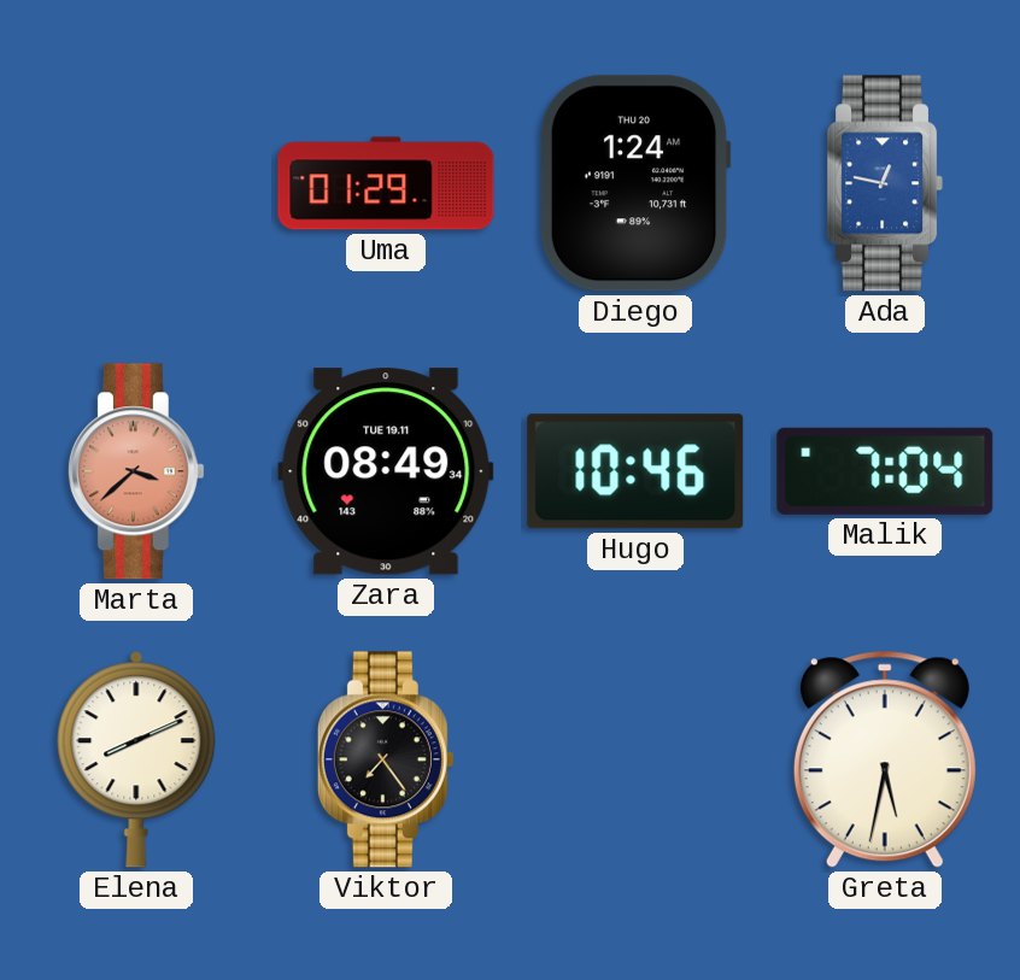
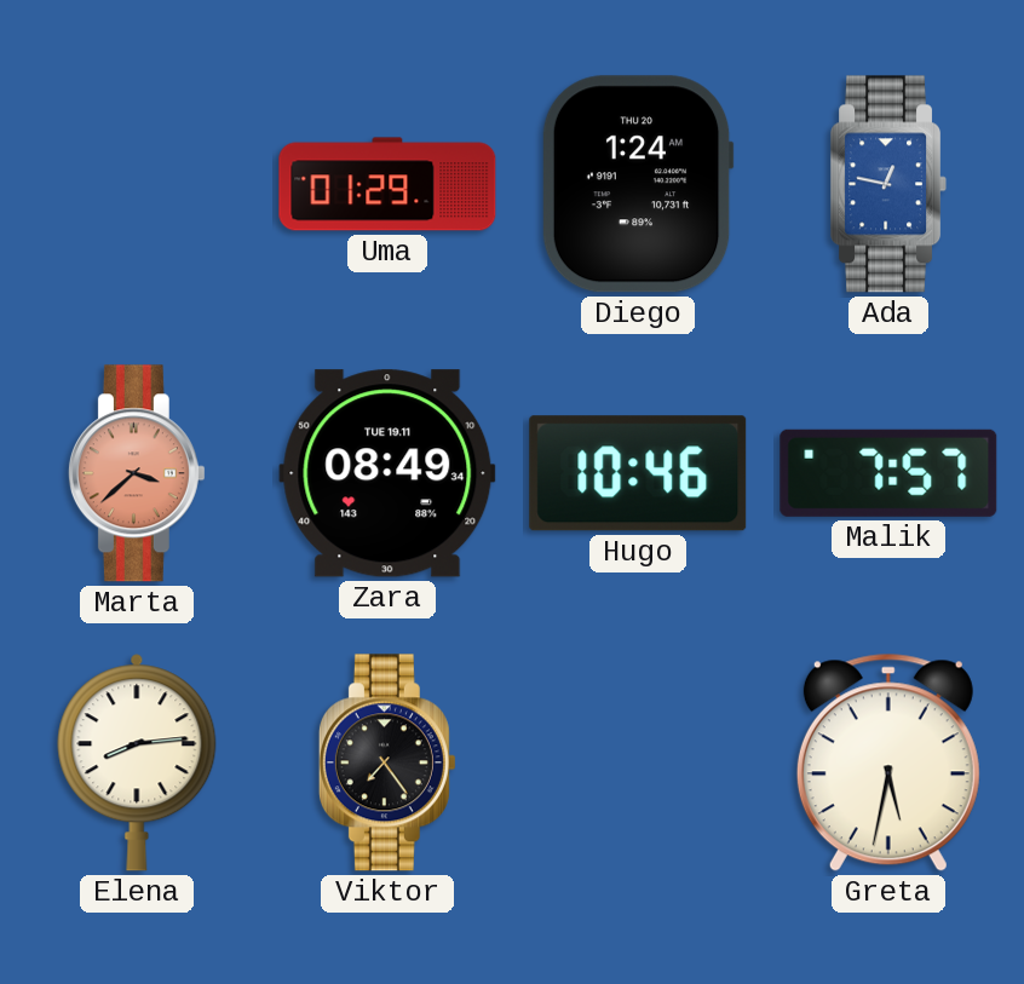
Malik: 7:04 -> 7:57 (888, 473)
Elena: 8:11 -> 8:14 (137, 763)
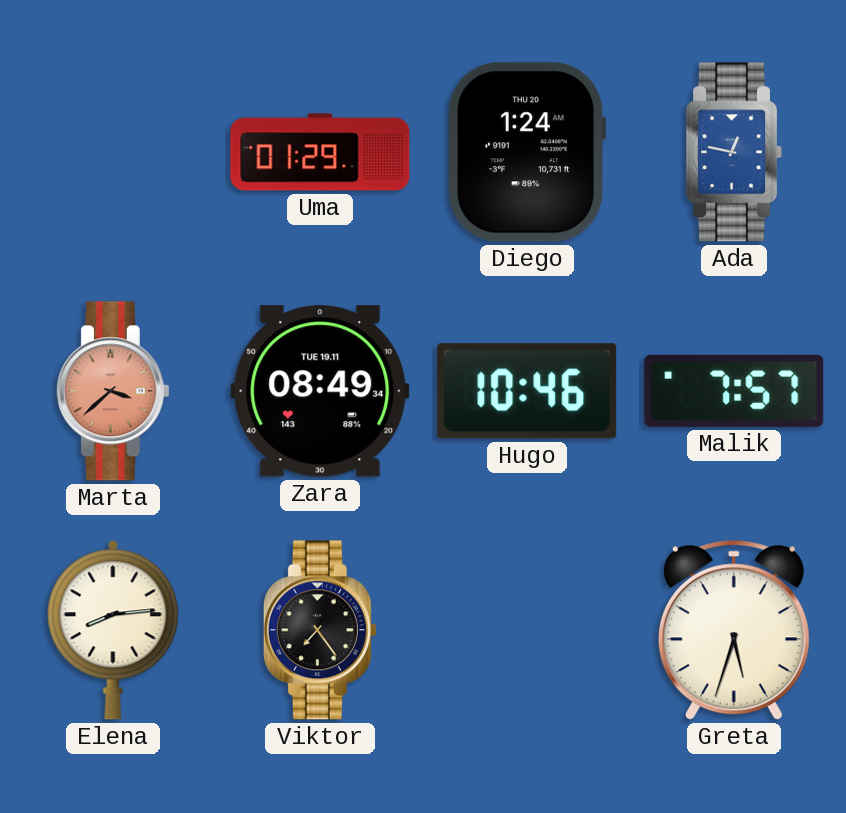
Greta: 5:32 -> 5:33 (734, 630)
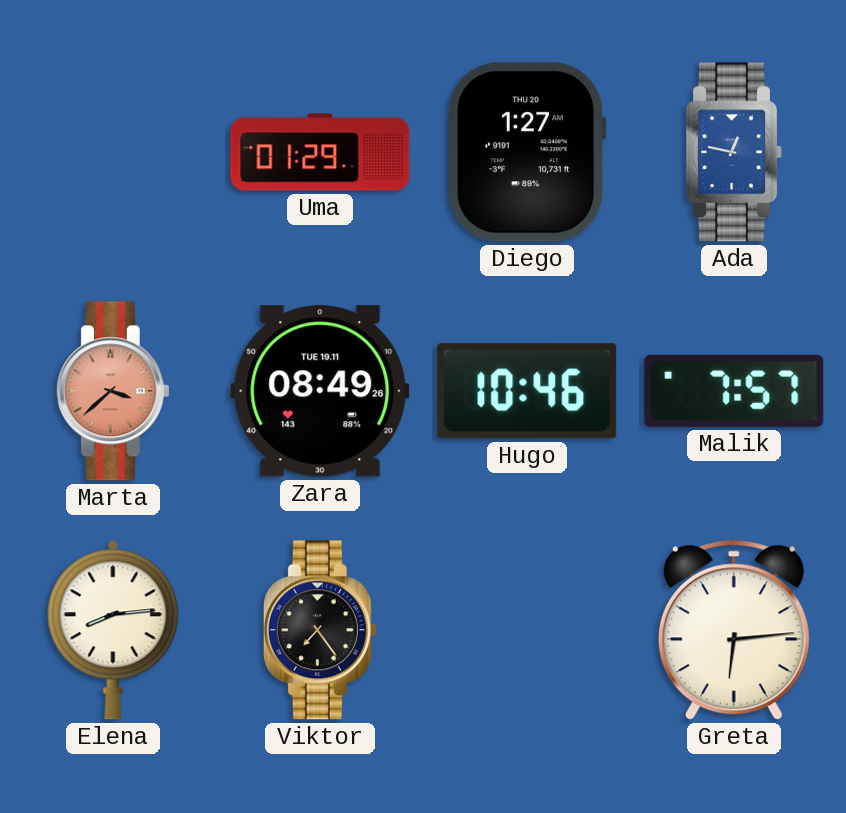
Diego: 1:24 -> 1:27 (527, 152)
Zara: 08:49:34 -> 08:49:26 (320, 391)
Greta: 5:33 -> 6:14 (734, 630)
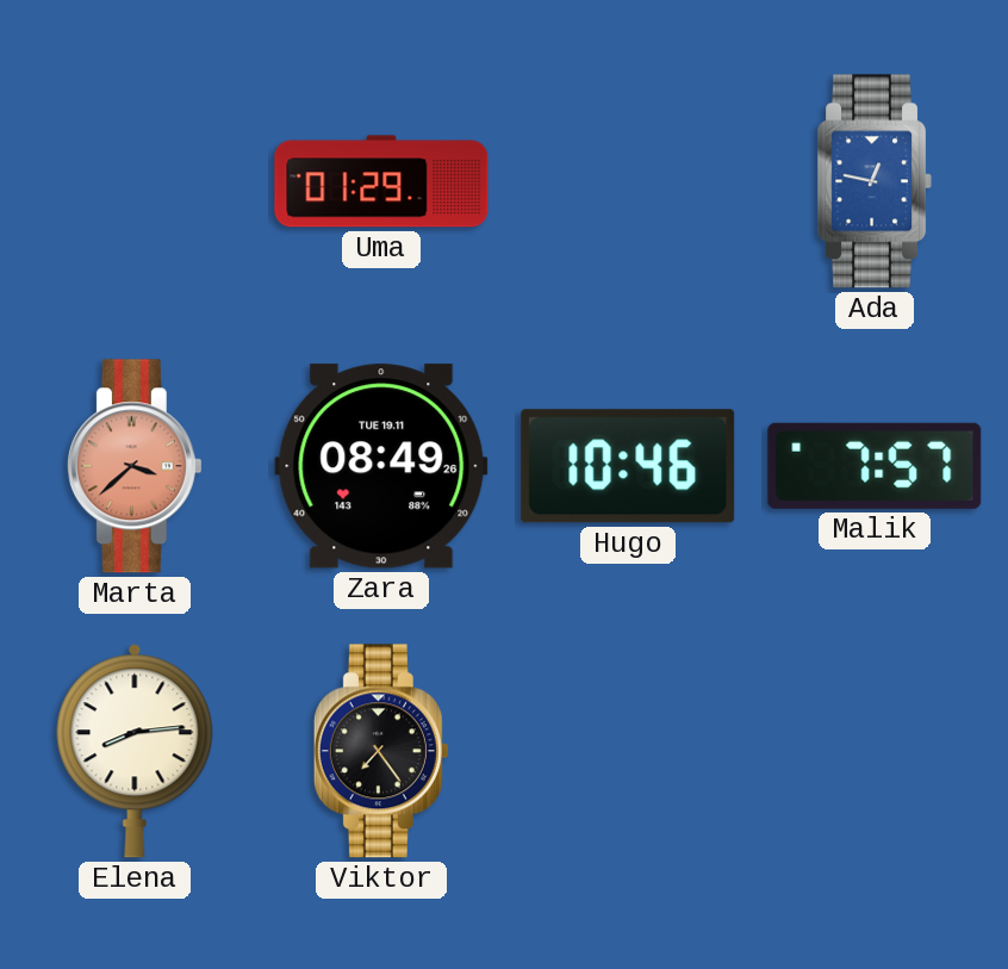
Diego: 1:27 -> none (527, 152)
Greta: 6:14 -> none (734, 630)
